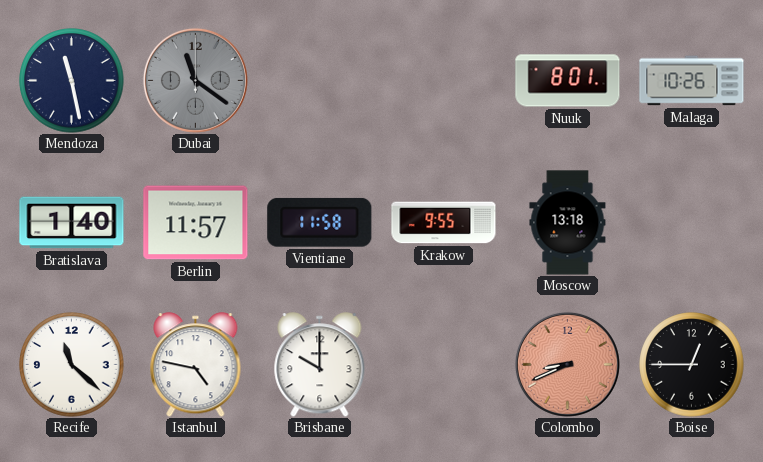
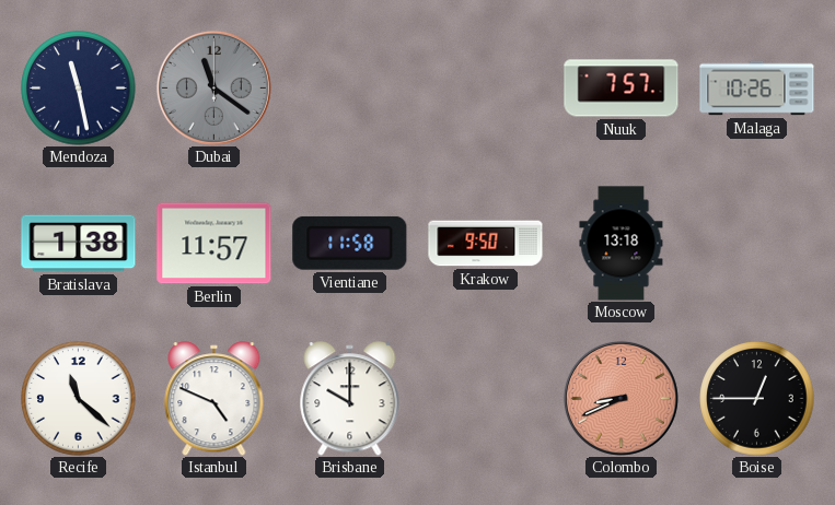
Nuuk: 8:01 -> 7:57 (622, 89)
Bratislava: 1:40 -> 1:38 (79, 244)
Krakow: 9:55 -> 9:50 (486, 244)
Istanbul: 4:47 -> 4:49 (214, 399)
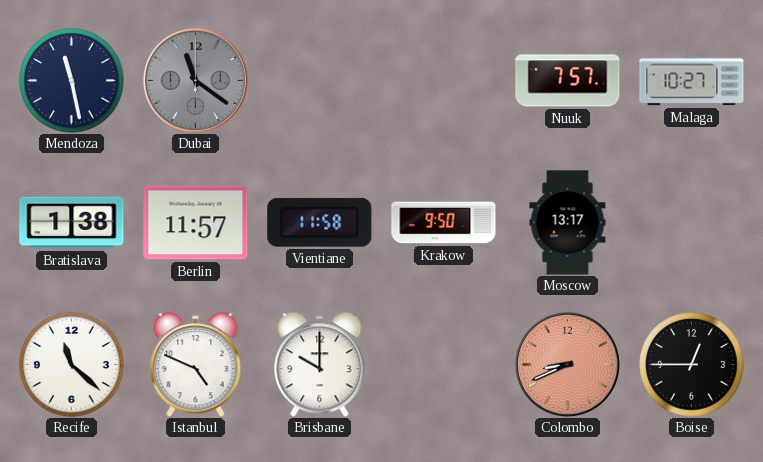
Malaga: 10:26 -> 10:27 (692, 81)
Moscow: 13:18 -> 13:17 (568, 223)
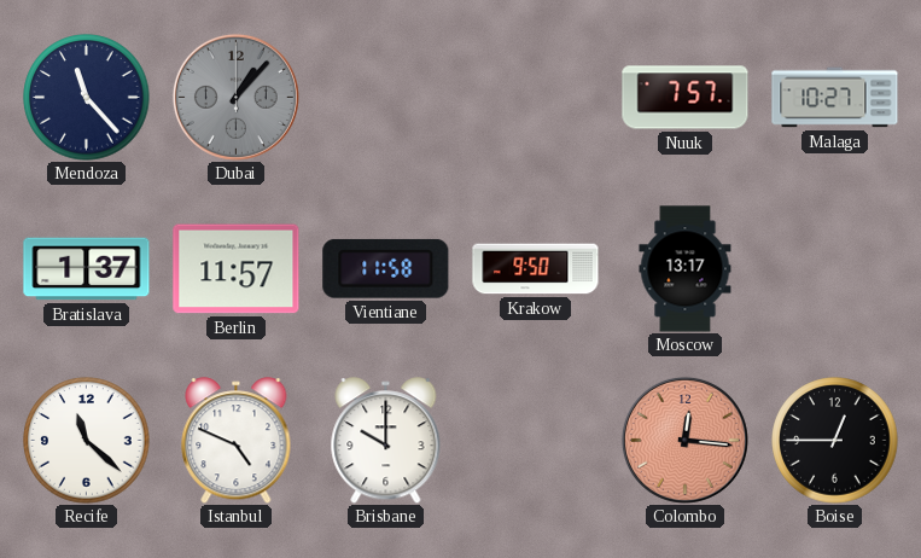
Mendoza: 11:28 -> 11:23 (87, 98)
Dubai: 11:21 -> 1:07 (235, 97)
Bratislava: 1:38 -> 1:37 (87, 269)
Colombo: 8:41 -> 12:16 (684, 440)
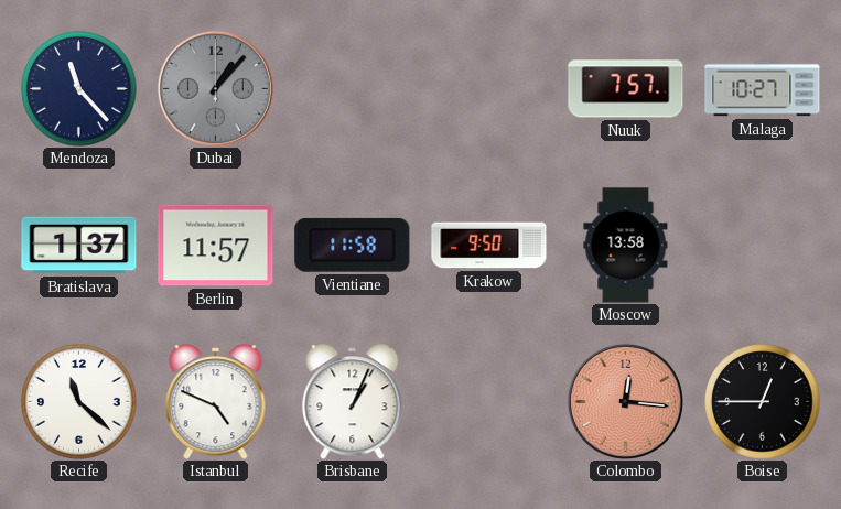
Moscow: 13:17 -> 13:58 (626, 246)
Brisbane: 10:00 -> 1:04 (353, 402)
